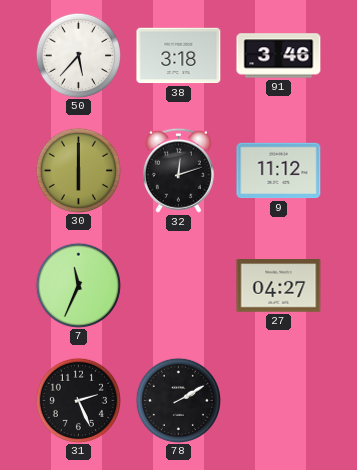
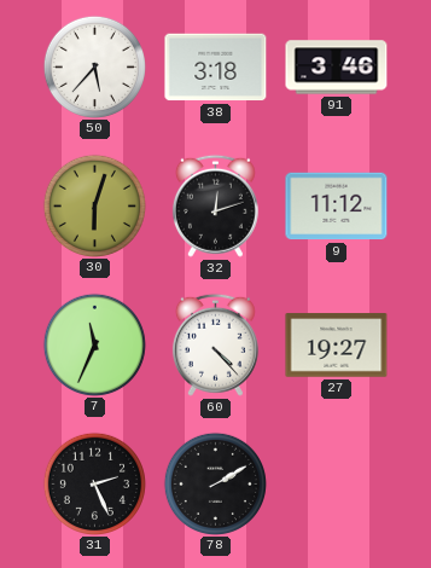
30: 6:00 -> 6:03 (94, 205)
60: none -> 4:23 (215, 344)
27: 04:27 -> 19:27 (337, 346)
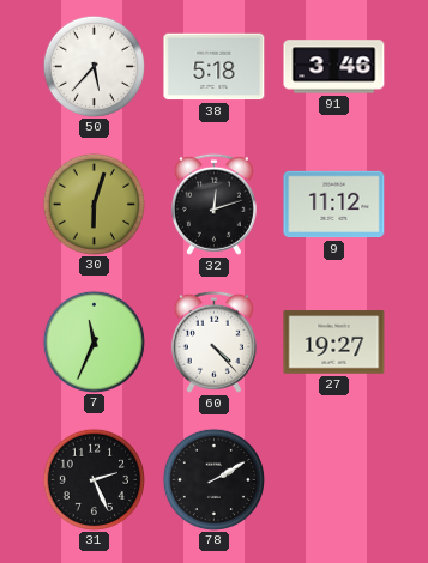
38: 3:18 -> 5:18 (215, 67)
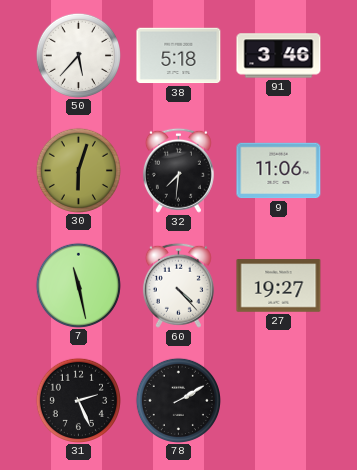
32: 12:12 -> 7:31 (178, 170)
9: 11:12 -> 11:06 (279, 171)
7: 11:34 -> 11:28 (78, 285)
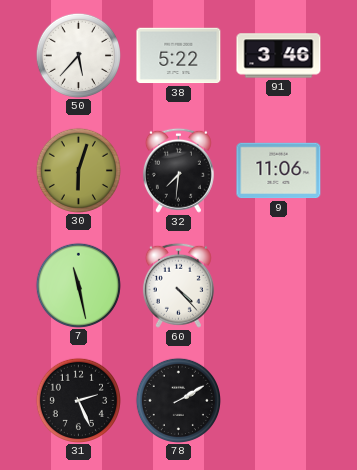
38: 5:18 -> 5:22 (179, 56)
27: 19:27 -> none (279, 286)
